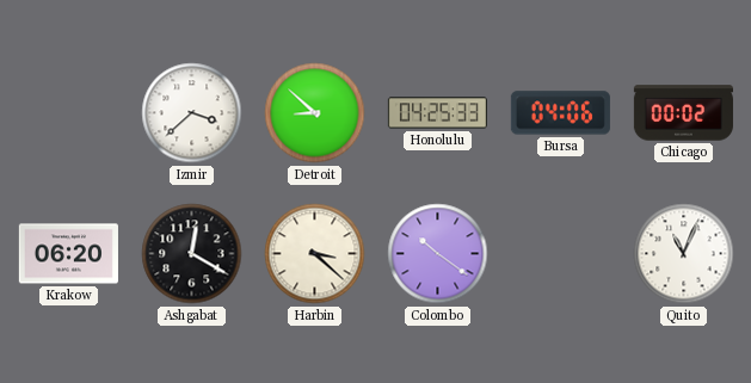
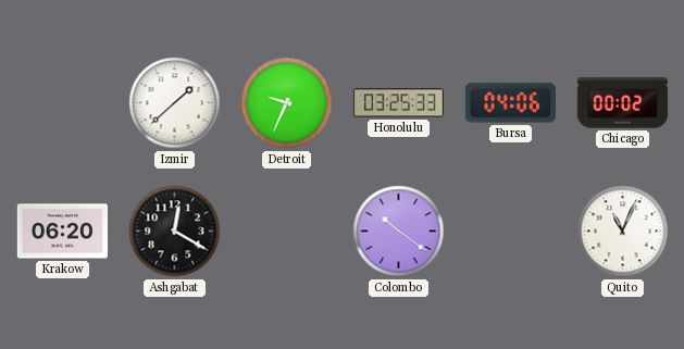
Izmir: 3:38 -> 1:38 (175, 103)
Detroit: 8:52 -> 9:34 (287, 103)
Honolulu: 04:25 -> 03:25 (398, 103)
Harbin: 3:22 -> none (315, 254)
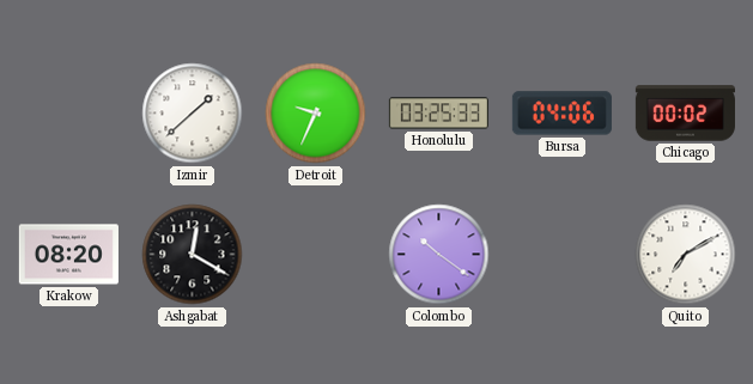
Krakow: 06:20 -> 08:20 (68, 255)
Quito: 11:04 -> 7:10 (686, 255)
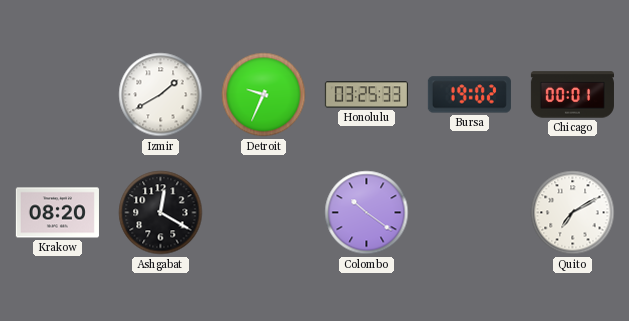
Izmir: 1:38 -> 1:40 (161, 95)
Bursa: 04:06 -> 19:02 (469, 95)
Chicago: 00:02 -> 00:01 (572, 95)
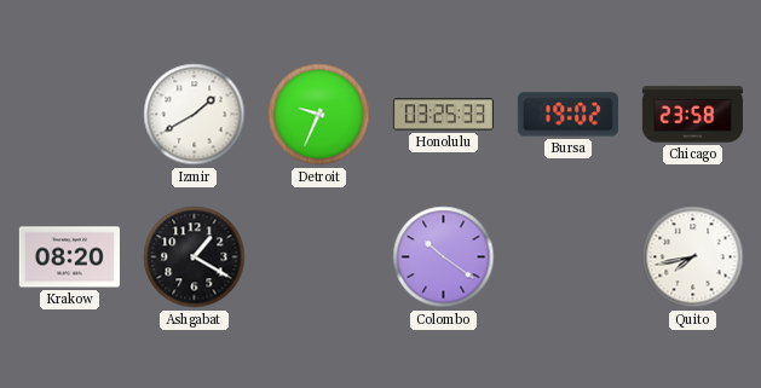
Chicago: 00:01 -> 23:58 (692, 115)
Ashgabat: 12:20 -> 1:20 (195, 257)
Quito: 7:10 -> 7:43 (693, 257)
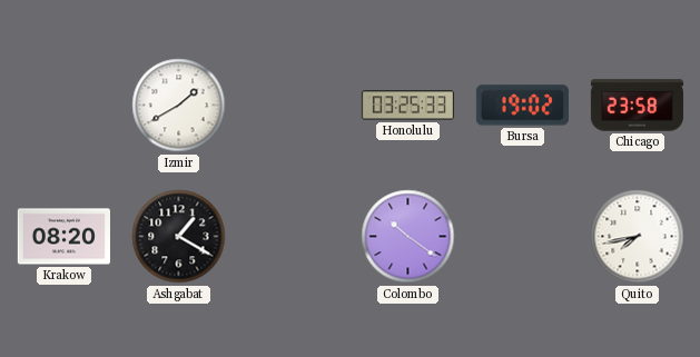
Detroit: 9:34 -> none (319, 115)
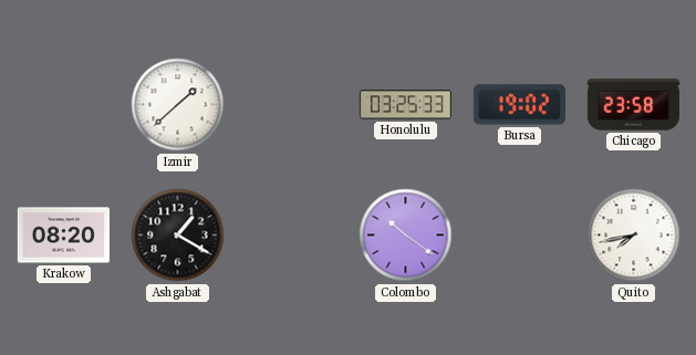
Izmir: 1:40 -> 1:38 (178, 105)
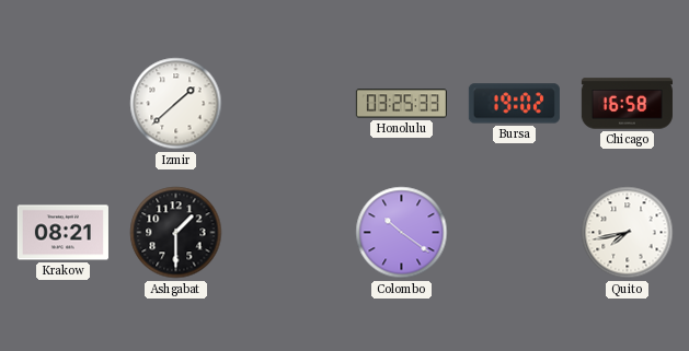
Chicago: 23:58 -> 16:58 (627, 104)
Krakow: 08:20 -> 08:21 (62, 233)
Ashgabat: 1:20 -> 1:30 (176, 233)
